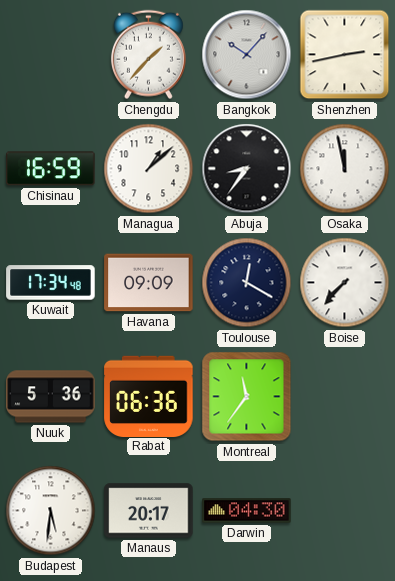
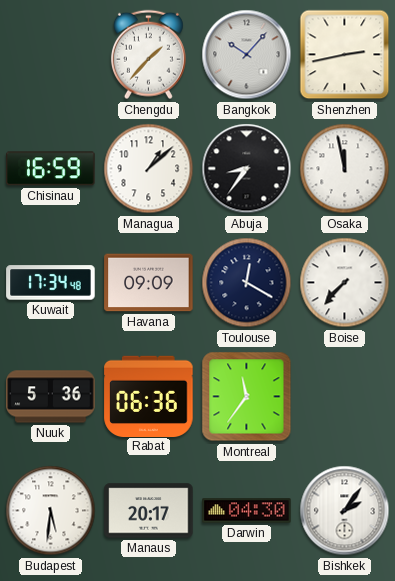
Bishkek: none -> 2:06 (345, 511)
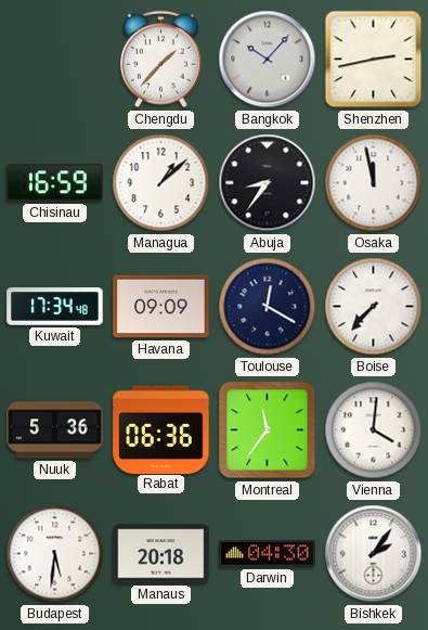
Vienna: none -> 4:01 (374, 430)
Manaus: 20:17 -> 20:18 (161, 554)
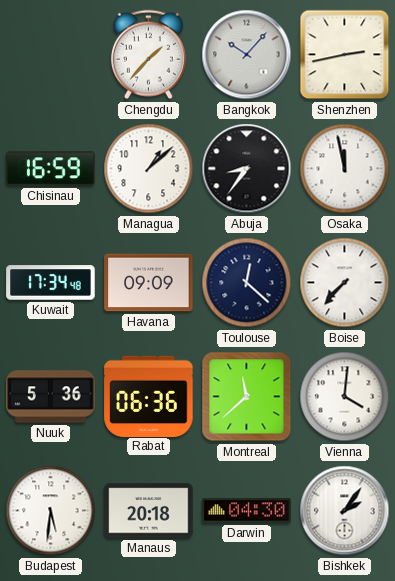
Toulouse: 12:20 -> 12:22 (247, 283)
Montreal: 11:36 -> 11:38 (247, 397)
